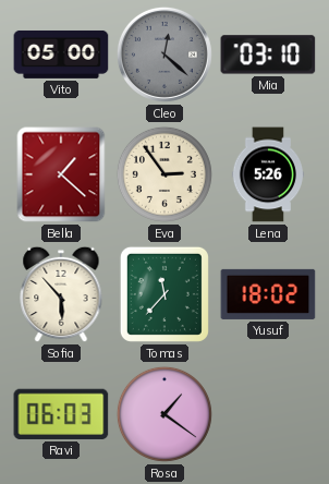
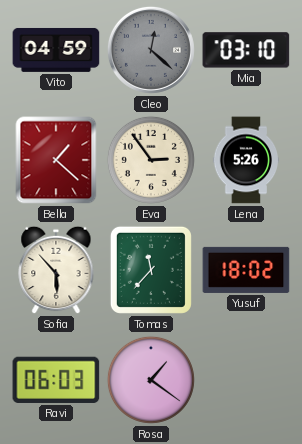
Vito: 05:00 -> 04:59 (56, 50)
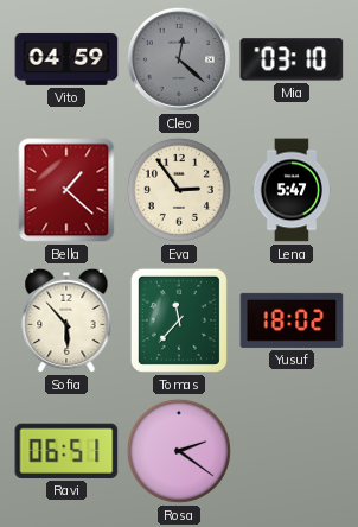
Lena: 5:26 -> 5:47 (292, 190)
Ravi: 06:03 -> 06:51 (66, 451)
Rosa: 1:21 -> 2:21 (179, 451)
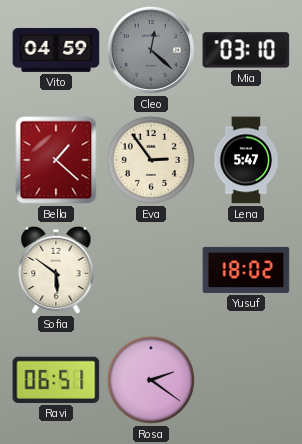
Sofia: 5:53 -> 5:51 (56, 270)
Tomas: 11:37 -> none (179, 320)
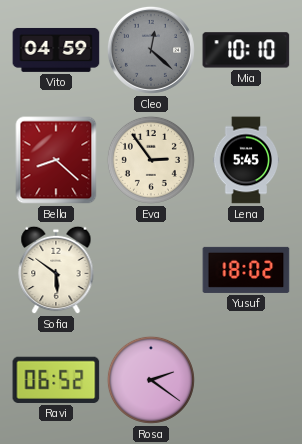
Mia: 03:10 -> 10:10 (246, 50)
Bella: 1:22 -> 8:22 (56, 160)
Lena: 5:47 -> 5:45 (246, 160)
Ravi: 06:51 -> 06:52 (56, 380)
